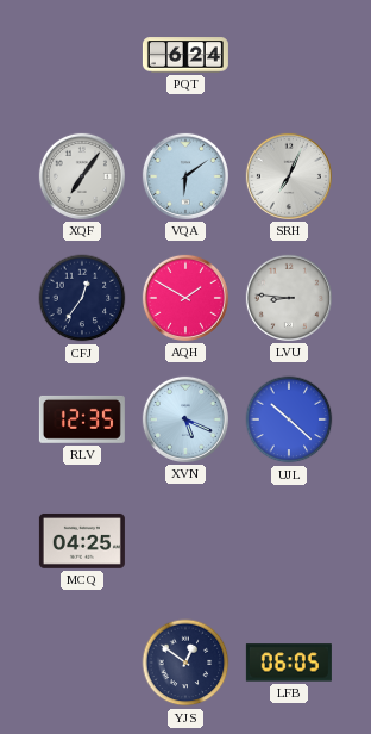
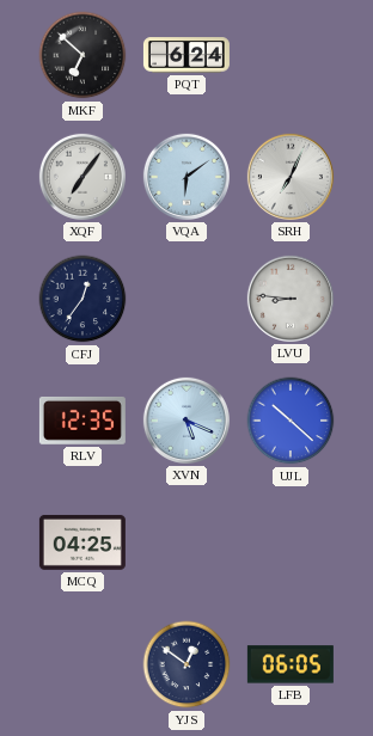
MKF: none -> 6:52 (82, 55)
AQH: 1:50 -> none (185, 298)
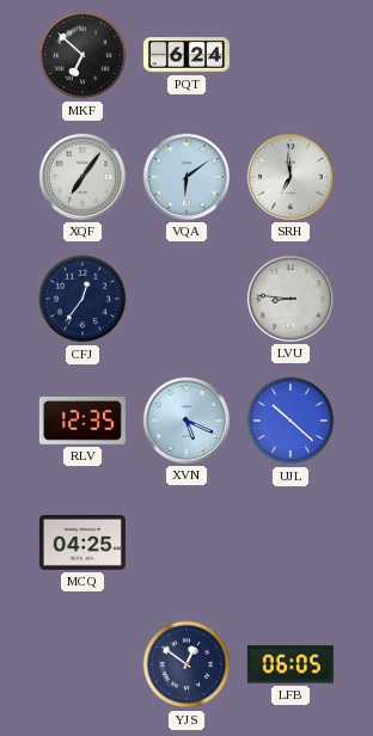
SRH: 7:04 -> 6:59 (291, 177)
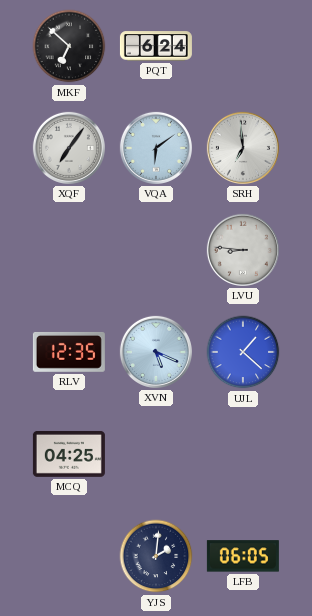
CFJ: 12:36 -> none (82, 299)
UJL: 10:22 -> 1:22 (243, 352)
YJS: 12:51 -> 2:01 (156, 556)
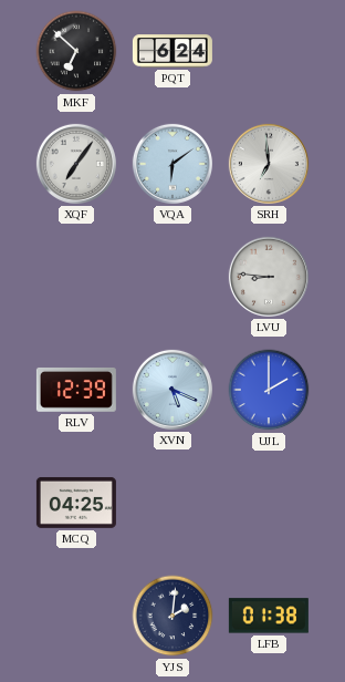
RLV: 12:35 -> 12:39 (76, 390)
UJL: 1:22 -> 2:00 (269, 390)
LFB: 06:05 -> 01:38 (269, 616)
